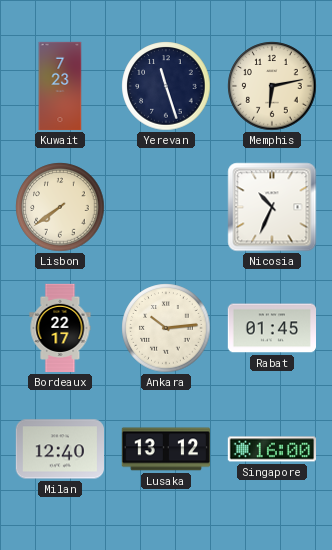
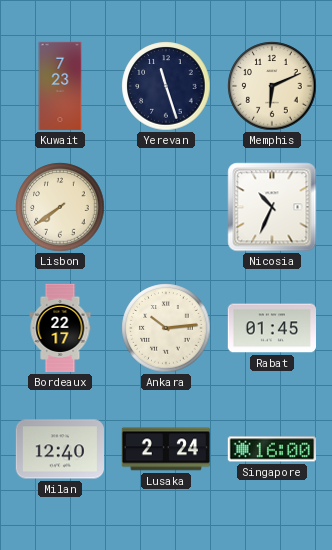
Memphis: 6:13 -> 6:11 (272, 86)
Lusaka: 13:12 -> 2:24 (165, 449)
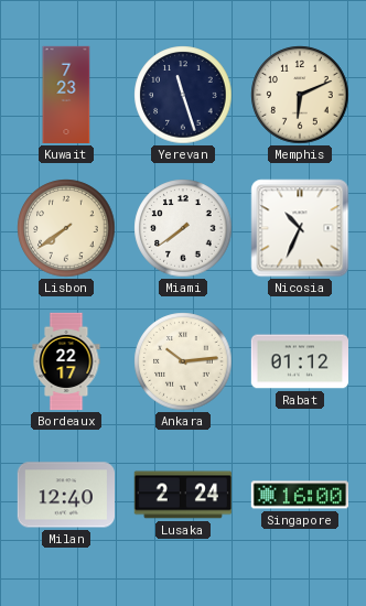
Miami: none -> 7:39 (183, 228)
Rabat: 01:45 -> 01:12 (299, 361)
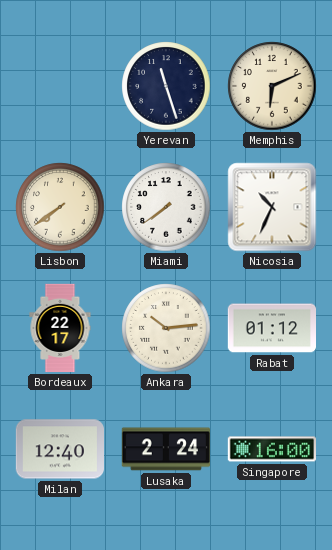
Kuwait: 7:23 -> none (66, 95)
